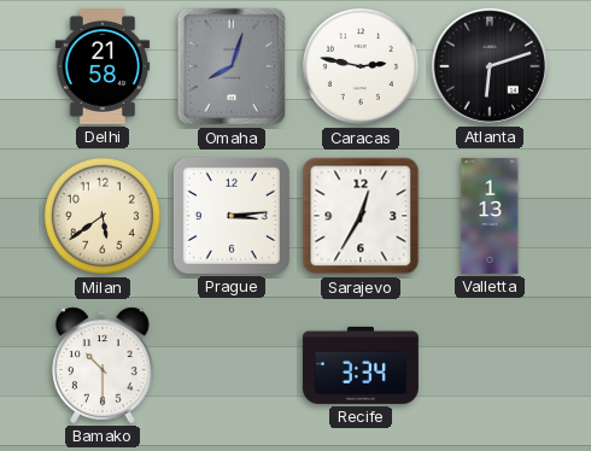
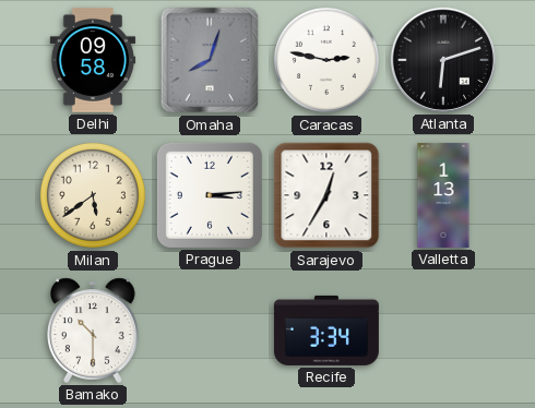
Delhi: 21:58 -> 09:58 (93, 60)
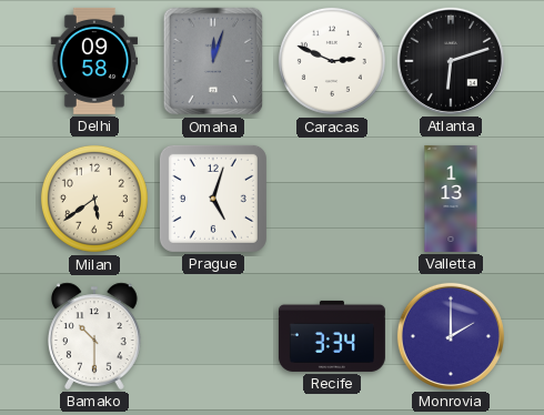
Omaha: 8:03 -> 12:03 (213, 61)
Caracas: 2:47 -> 2:49 (332, 61)
Prague: 3:14 -> 5:03 (213, 199)
Sarajevo: 12:35 -> none (326, 195)
Monrovia: none -> 2:00 (451, 336)
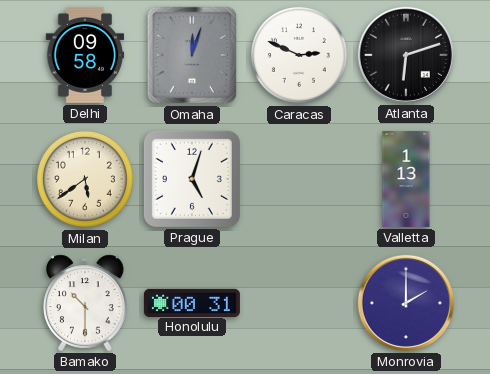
Honolulu: none -> 00:31 (192, 302)
Recife: 3:34 -> none (332, 336)
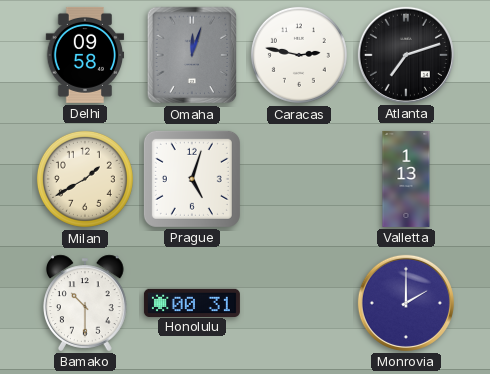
Caracas: 2:49 -> 2:47 (299, 55)
Atlanta: 6:12 -> 7:12 (406, 55)
Milan: 5:39 -> 1:40 (85, 179)
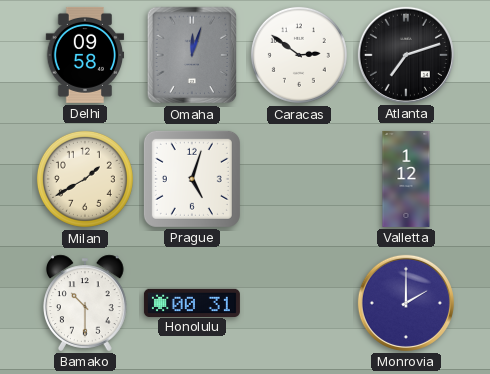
Caracas: 2:47 -> 2:51 (299, 55)
Valletta: 1:13 -> 1:12 (406, 179)
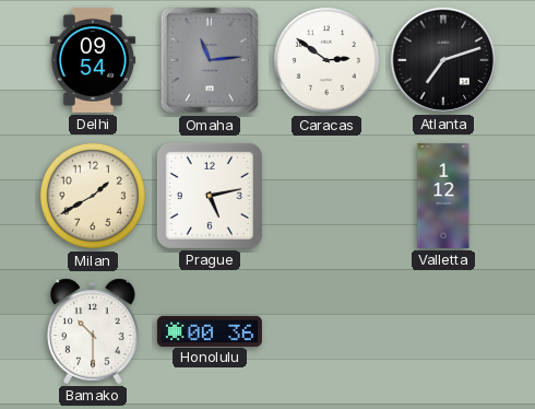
Delhi: 09:58 -> 09:54 (93, 60)
Omaha: 12:03 -> 11:14 (210, 60)
Prague: 5:03 -> 5:13 (210, 196)
Honolulu: 00:31 -> 00:36 (210, 330)
Monrovia: 2:00 -> none (406, 303)
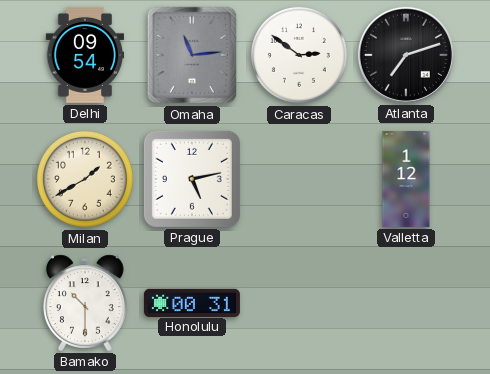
Honolulu: 00:36 -> 00:31 (192, 302)
